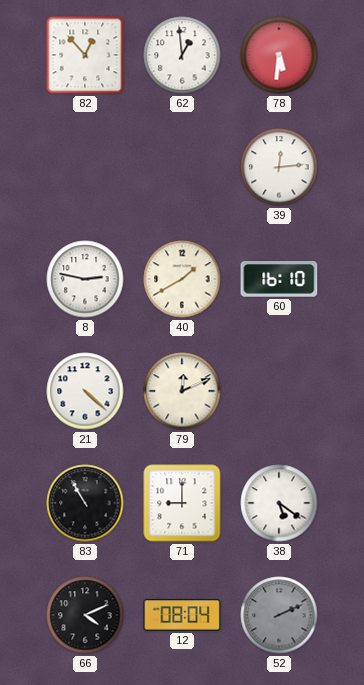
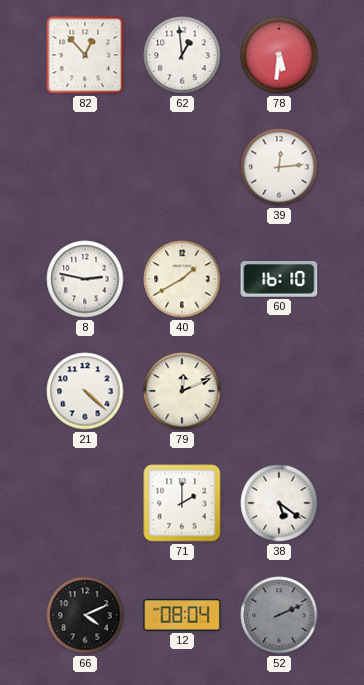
83: 10:55 -> none (85, 503)
71: 9:00 -> 2:00 (182, 503)
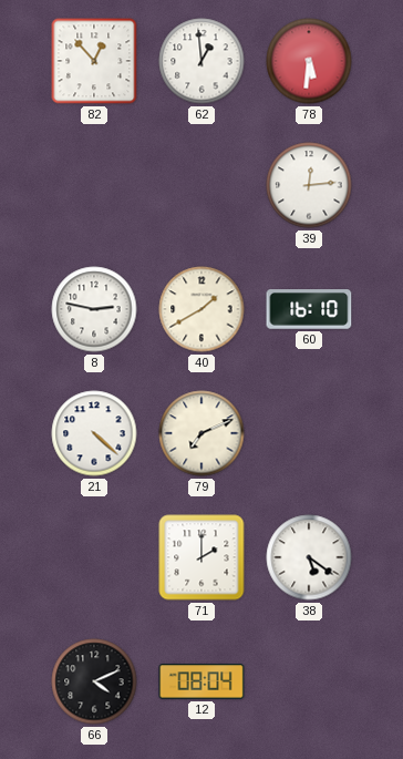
79: 12:11 -> 7:11 (201, 433)
52: 2:11 -> none (279, 615)
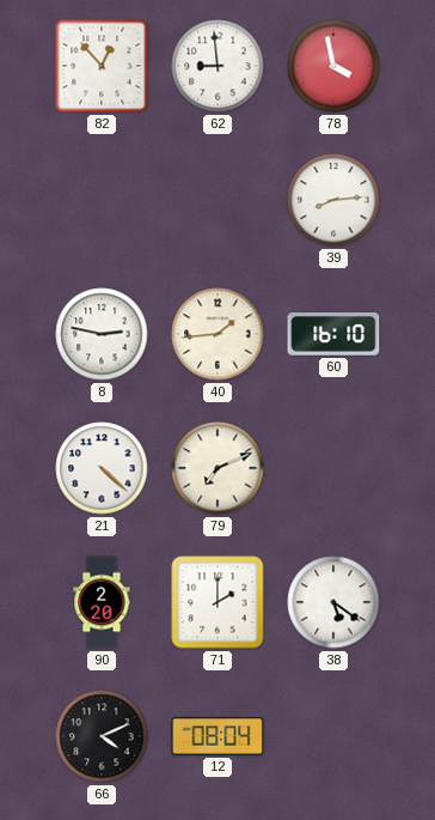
62: 12:59 -> 8:59 (217, 66)
78: 5:31 -> 3:58 (333, 66)
39: 12:14 -> 8:14 (333, 200)
40: 1:40 -> 1:44 (217, 334)
90: none -> 2:20 (102, 602)
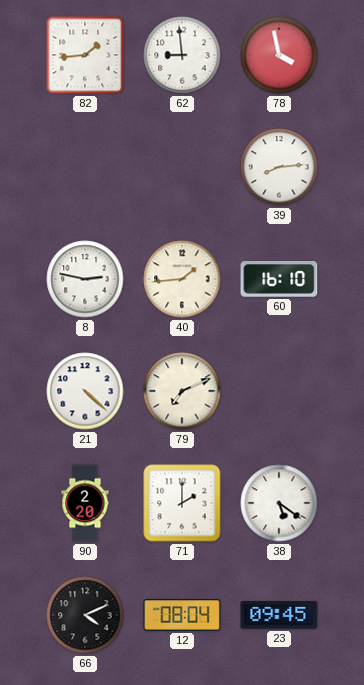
82: 12:53 -> 1:44 (85, 55)
23: none -> 09:45 (279, 615)
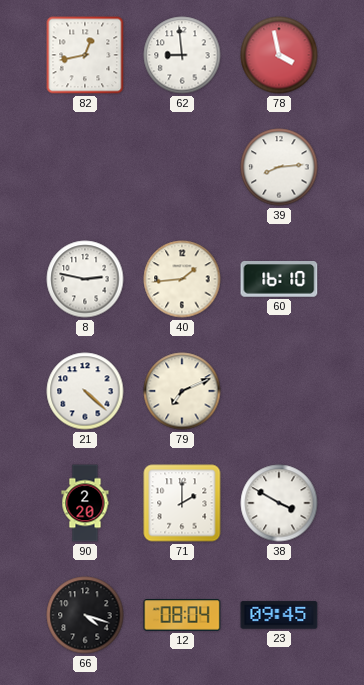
82: 1:44 -> 12:43 (85, 55)
38: 5:21 -> 3:50 (279, 503)
66: 4:11 -> 4:18 (85, 615)
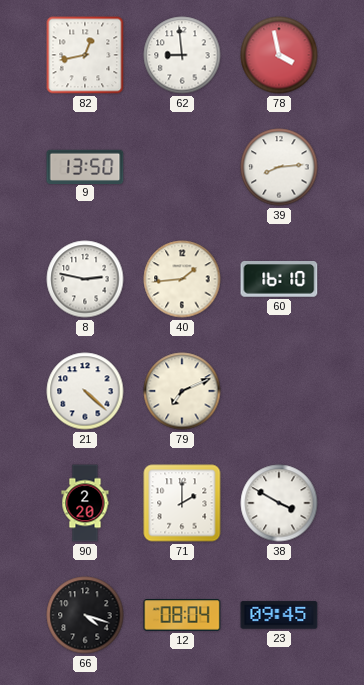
9: none -> 13:50 (85, 166)
